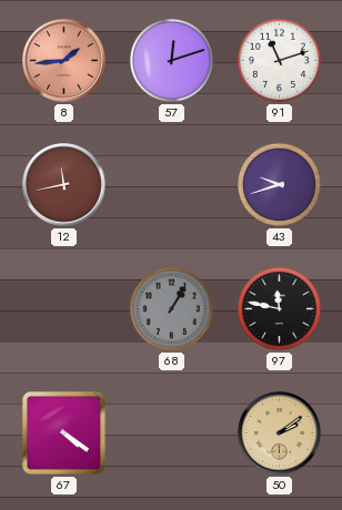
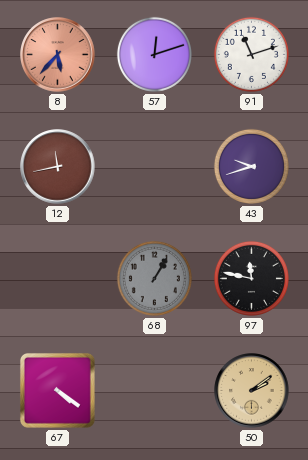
8: 1:44 -> 5:37 (58, 55)
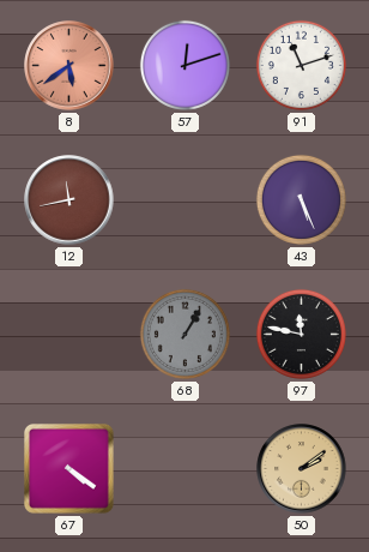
8: 5:37 -> 5:39 (69, 66)
43: 9:42 -> 5:26 (301, 199)
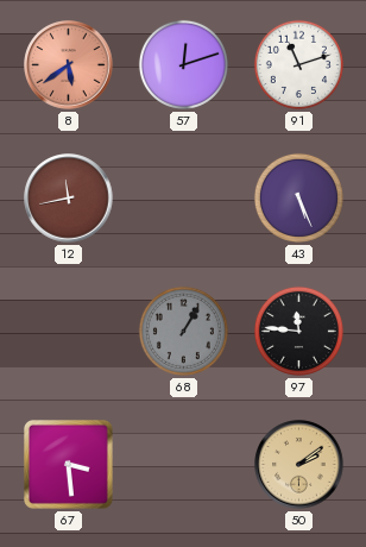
97: 11:47 -> 11:46 (298, 331)
67: 4:21 -> 3:29 (68, 464)
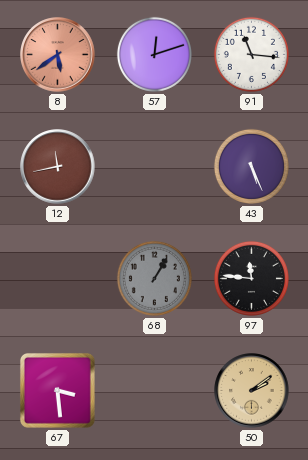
91: 11:12 -> 11:16 (251, 54)
